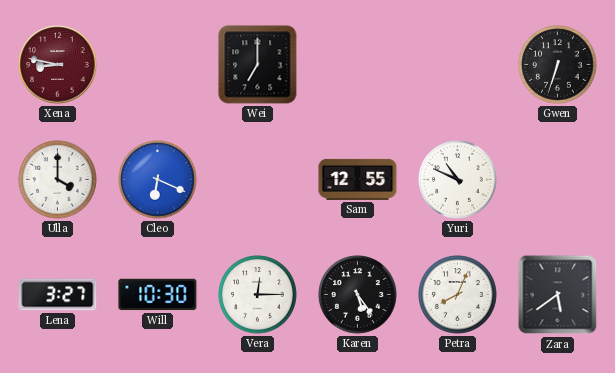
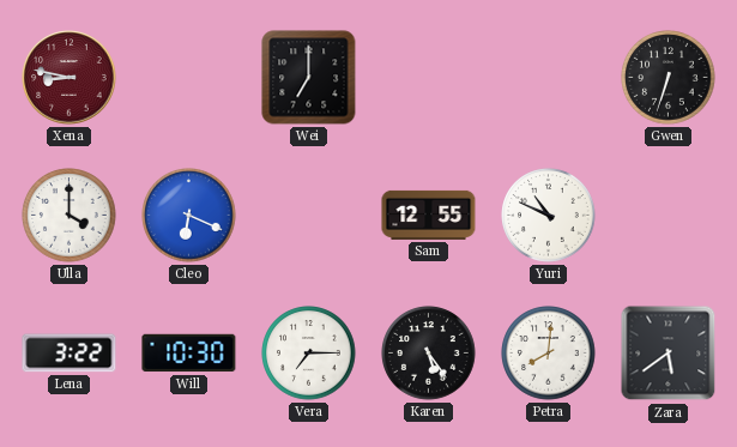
Lena: 3:27 -> 3:22 (70, 354)
Vera: 12:15 -> 7:15 (309, 354)
Petra: 8:04 -> 8:01 (549, 354)
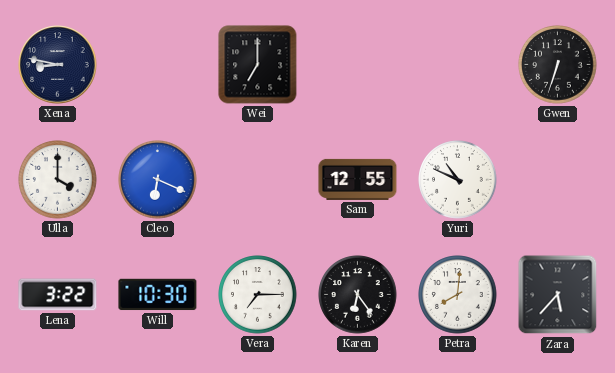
Xena dial: burgundy -> navy (58, 65)
Karen: 5:24 -> 6:24 (358, 295)
Zara: 5:39 -> 5:37 (558, 295)
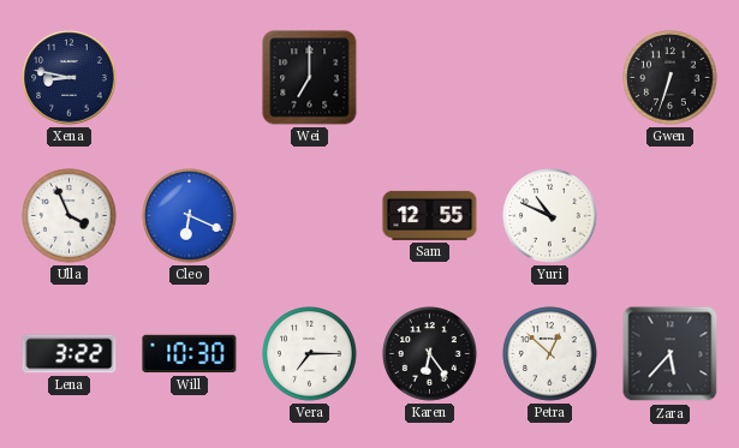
Ulla: 4:00 -> 3:56 (70, 216)
Petra: 8:01 -> 12:52 (550, 354)
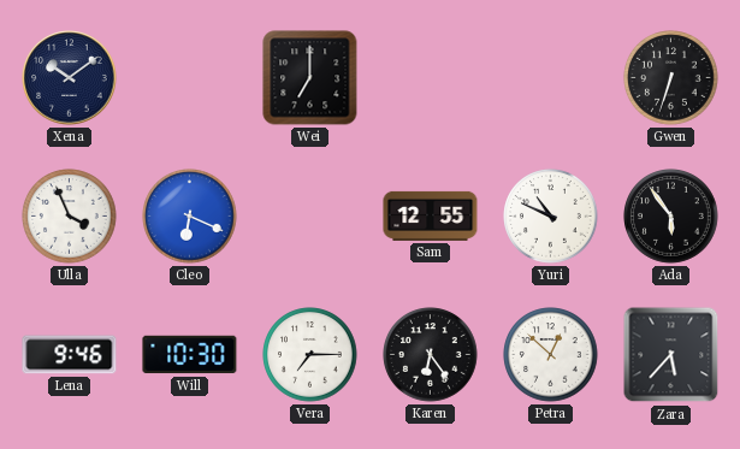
Xena: 8:47 -> 10:09 (70, 78)
Ada: none -> 5:54 (671, 217)
Lena: 3:22 -> 9:46 (70, 355)
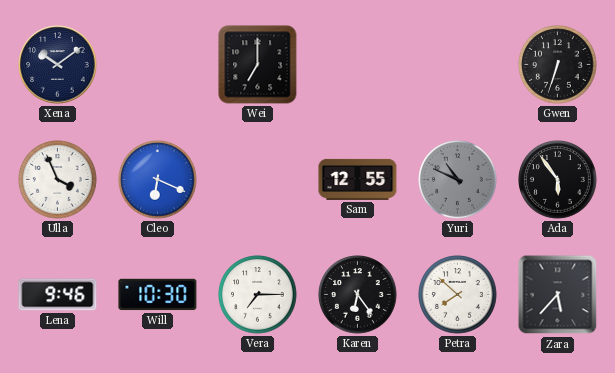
Yuri dial: white -> grey (458, 180)
Petra: 12:52 -> 7:52 (458, 295)
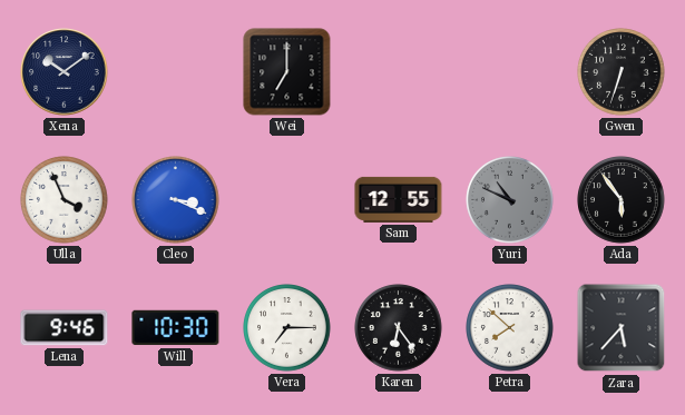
Cleo: 6:19 -> 3:19 (176, 200)
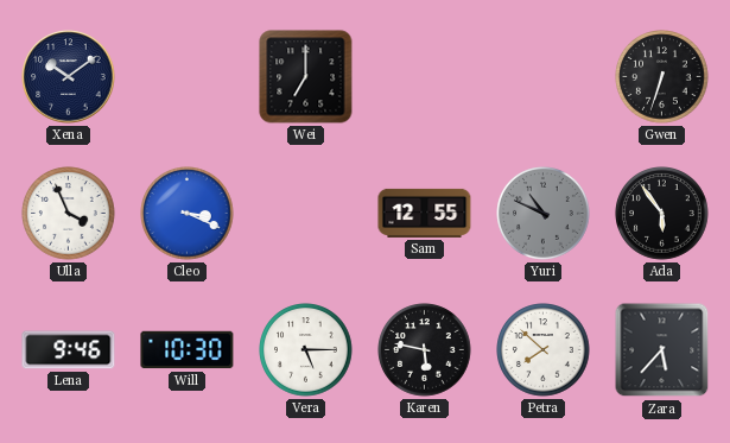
Vera: 7:15 -> 5:15 (306, 350)
Karen: 6:24 -> 5:47 (425, 350)
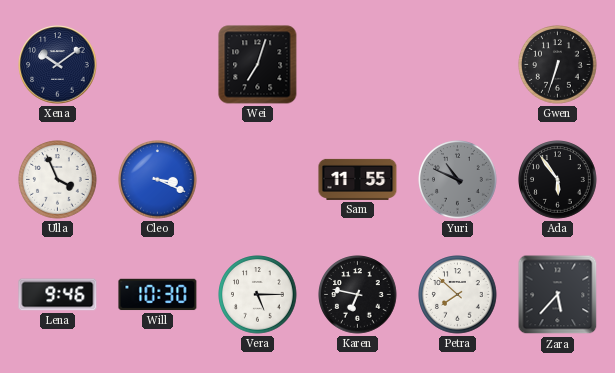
Wei: 7:00 -> 7:03 (258, 65)
Sam: 12:55 -> 11:55 (358, 179)
Karen: 5:47 -> 6:47 (358, 295)
